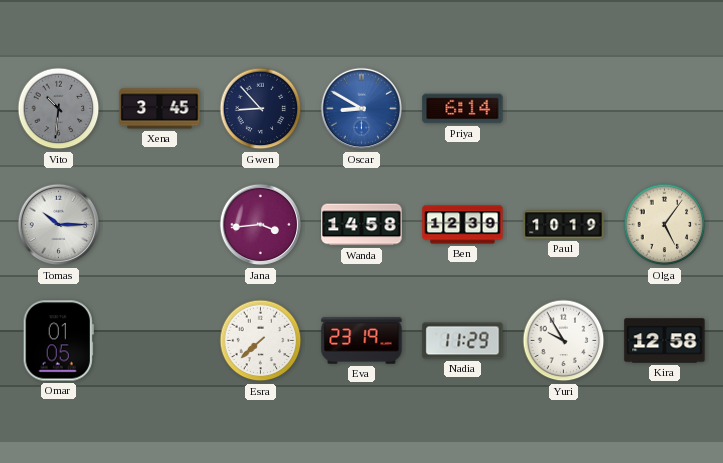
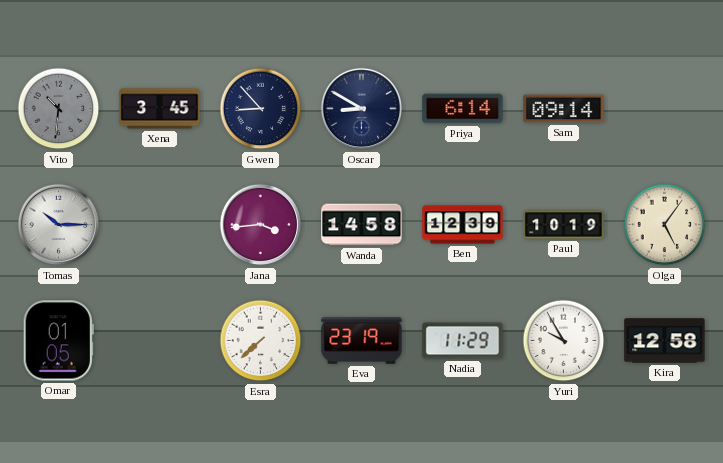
Oscar dial: blue -> navy (362, 109)
Sam: none -> 09:14 (564, 109)
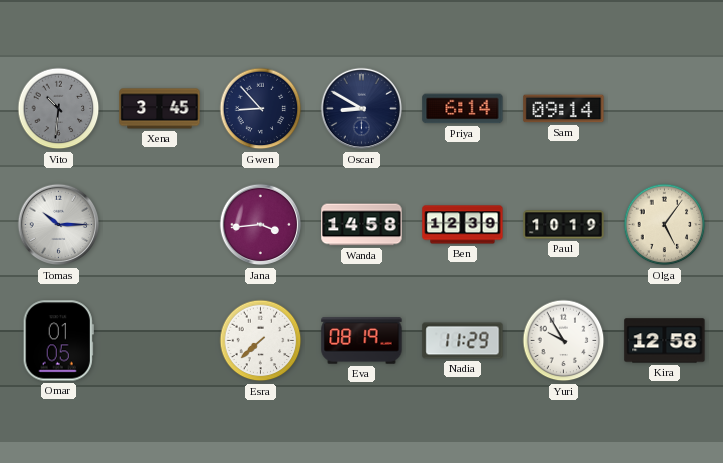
Eva: 23:19 -> 08:19 (362, 341)
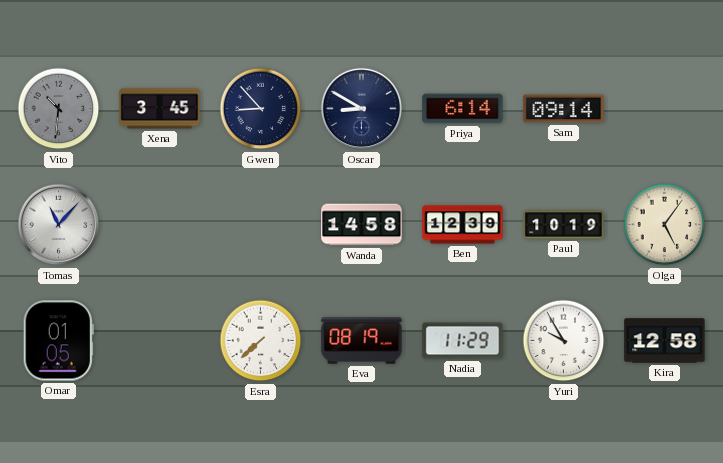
Tomas: 10:15 -> 11:07 (59, 225)
Jana: 3:44 -> none (261, 225)
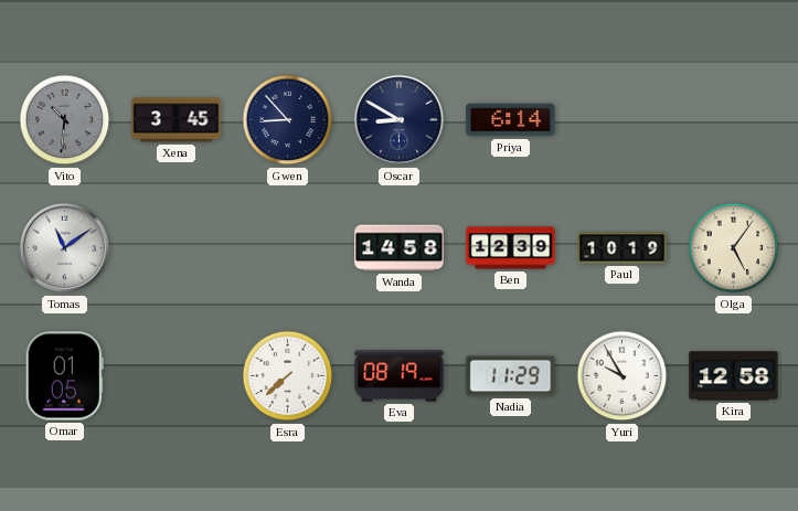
Sam: 09:14 -> none (564, 109)
Tomas: 11:07 -> 11:09 (65, 248)
